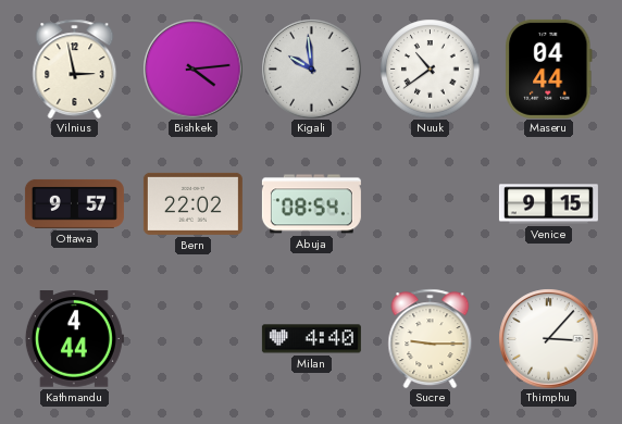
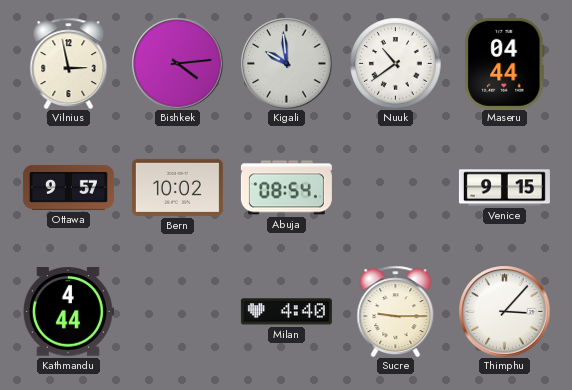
Bern: 22:02 -> 10:02 (177, 187)
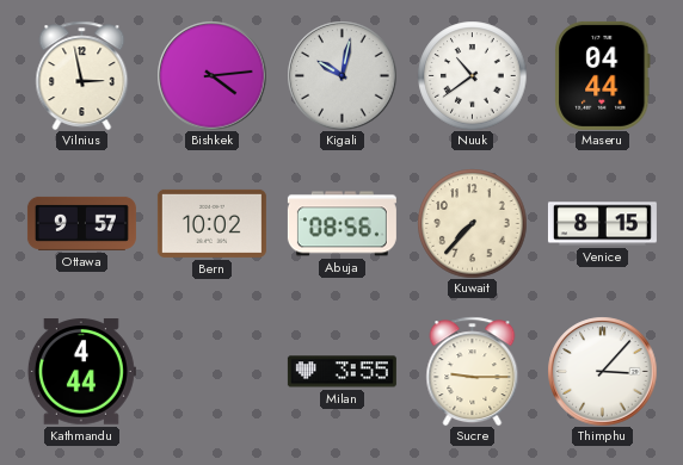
Kigali: 9:59 -> 10:02 (341, 75)
Abuja: 08:54 -> 08:56 (341, 224)
Kuwait: none -> 7:37 (472, 223)
Venice: 9:15 -> 8:15 (602, 224)
Milan: 4:40 -> 3:55 (341, 372)
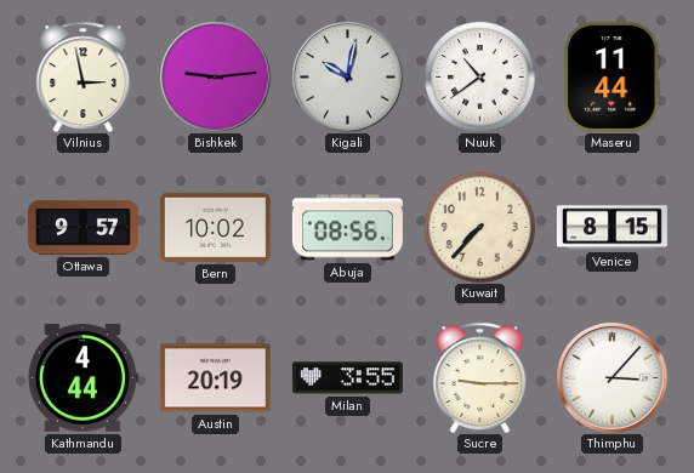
Bishkek: 4:14 -> 9:14 (215, 76)
Maseru: 04:44 -> 11:44 (613, 76)
Austin: none -> 20:19 (215, 378)
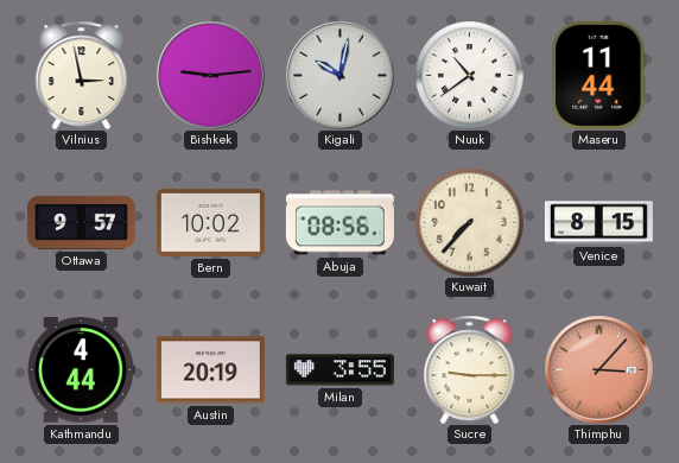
Thimphu dial: white -> salmon (598, 369)
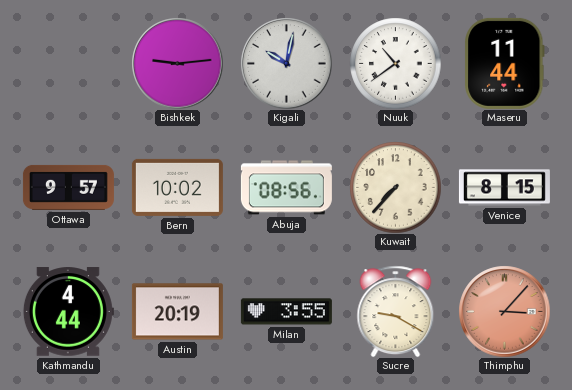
Vilnius: 2:58 -> none (82, 75)
Sucre: 9:15 -> 9:20 (396, 311)
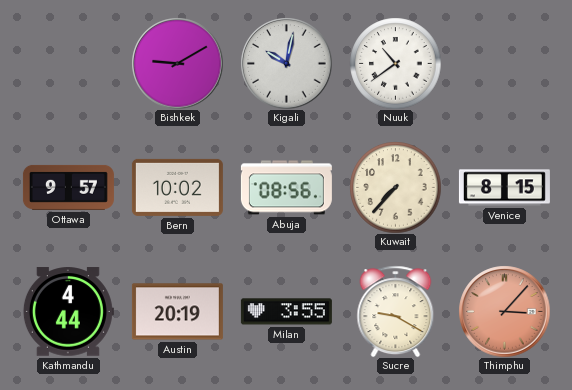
Bishkek: 9:14 -> 9:10 (177, 63)
Maseru: 11:44 -> none (505, 63)
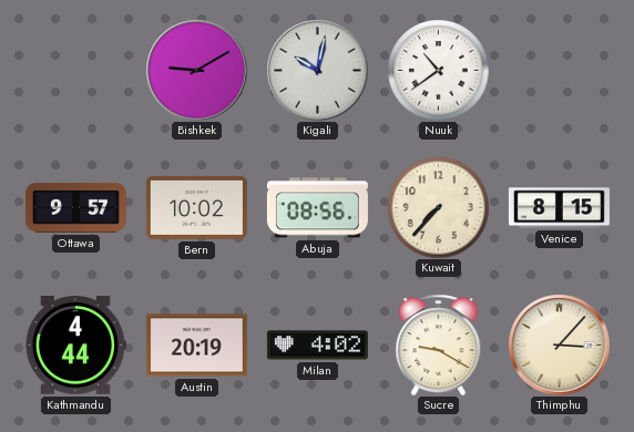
Milan: 3:55 -> 4:02 (317, 346)
Thimphu dial: salmon -> cream (559, 344)
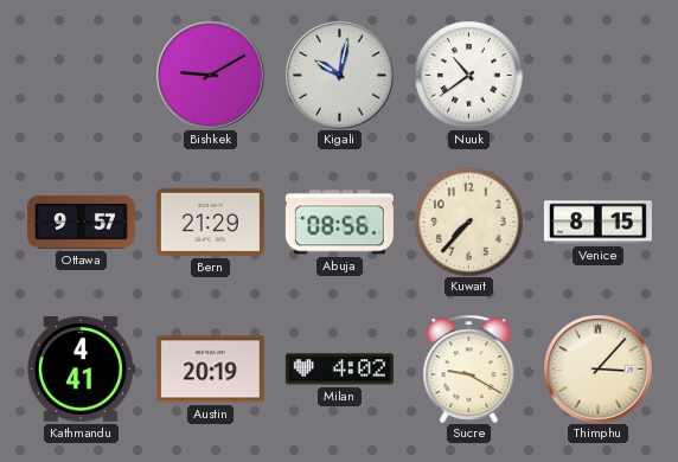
Bern: 10:02 -> 21:29 (210, 222)
Kathmandu: 4:44 -> 4:41 (81, 370)
